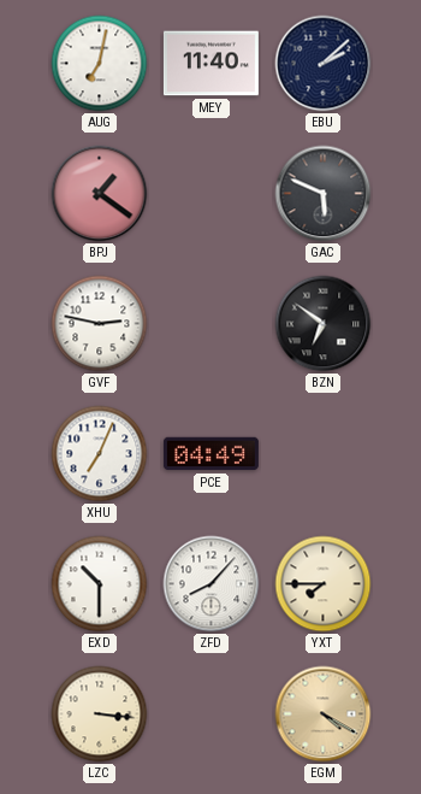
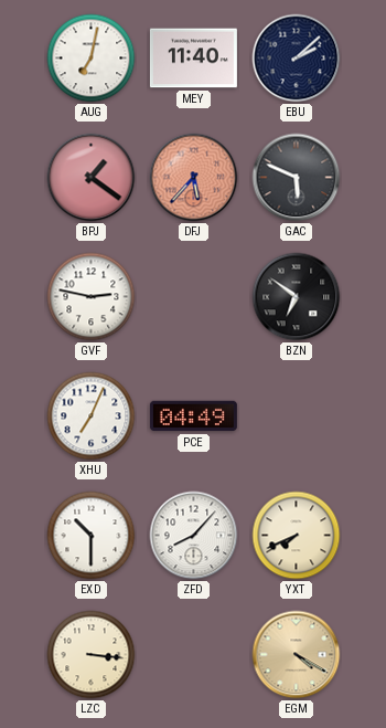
DFJ: none -> 5:37 (194, 178)
YXT: 7:45 -> 7:41 (297, 536)
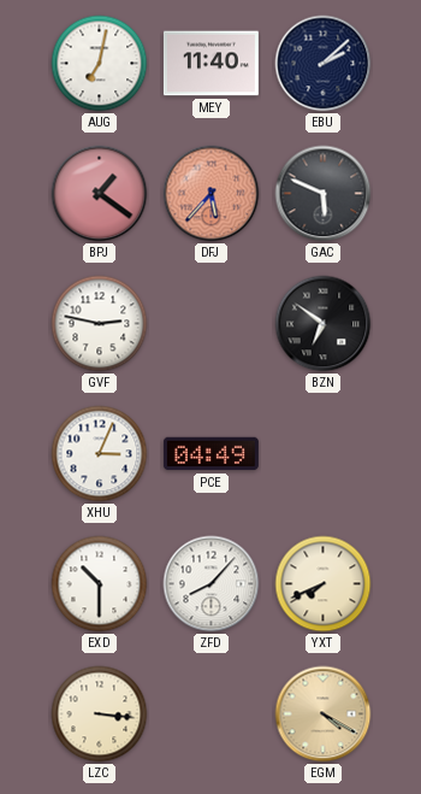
XHU: 7:04 -> 3:04 (100, 454)
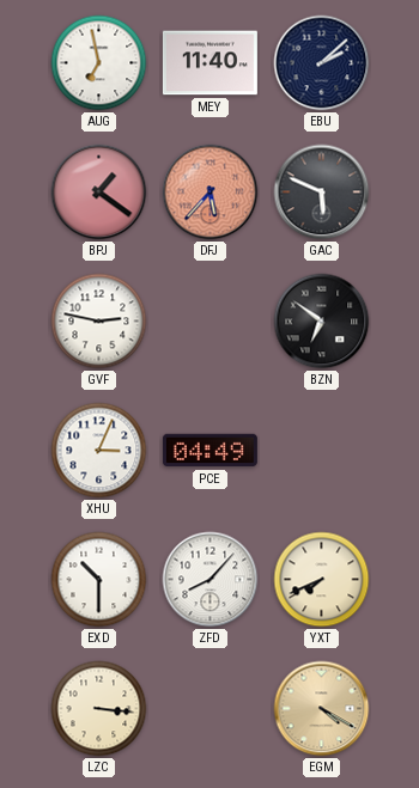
AUG: 7:02 -> 6:58 (99, 63)
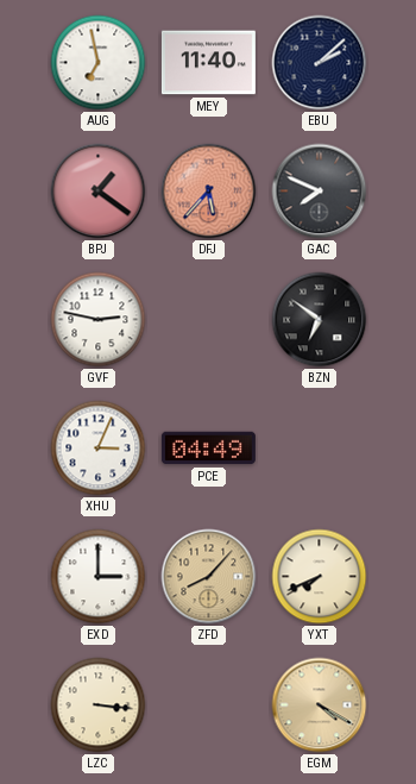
GAC: 5:49 -> 7:49 (320, 192)
EXD: 10:30 -> 3:00 (99, 577)
ZFD dial: white -> champagne (209, 577)
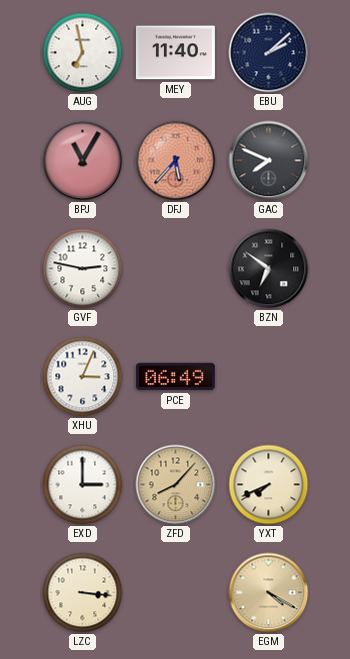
BPJ: 1:21 -> 11:05 (83, 161)
PCE: 04:49 -> 06:49 (175, 377)
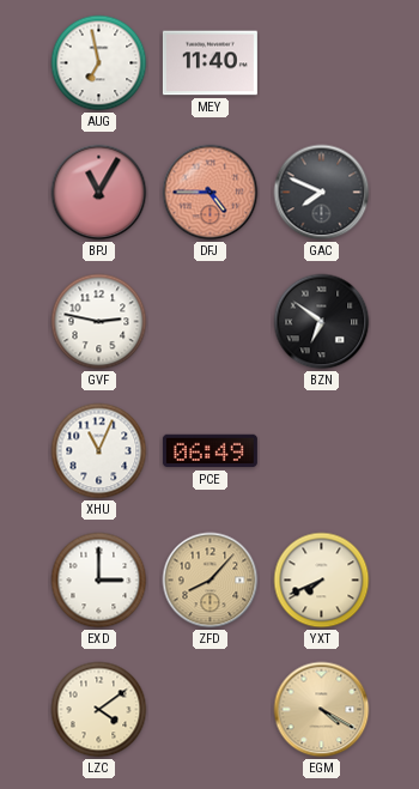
EBU: 2:08 -> none (269, 53)
DFJ: 5:37 -> 4:45 (211, 193)
XHU: 3:04 -> 11:04 (99, 451)
LZC: 3:16 -> 4:09 (99, 710)
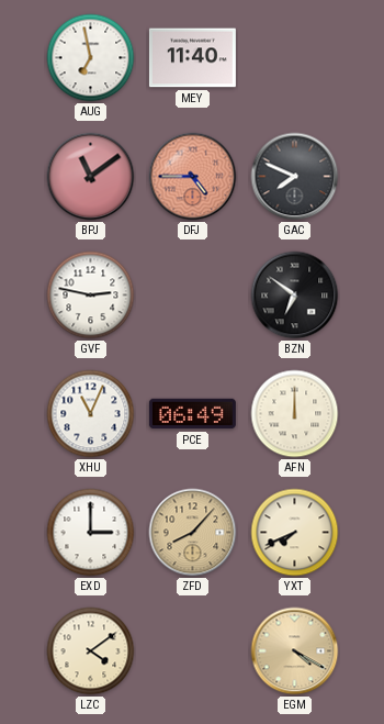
BPJ: 11:05 -> 11:09 (91, 177)
AFN: none -> 12:00 (295, 414)
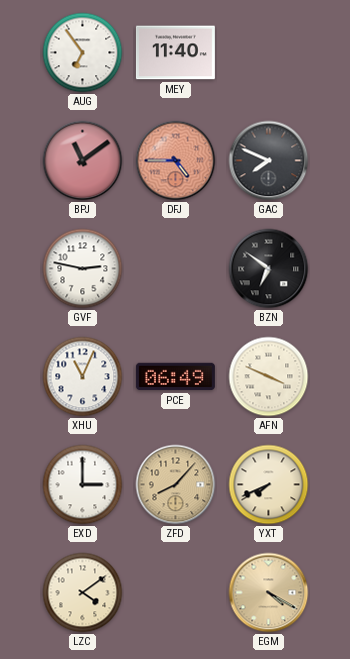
AUG: 6:58 -> 6:54 (83, 53)
AFN: 12:00 -> 3:49 (269, 377)
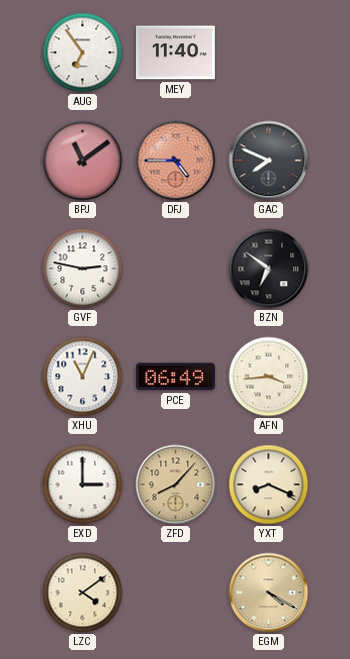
AFN: 3:49 -> 3:44 (269, 377)
YXT: 7:41 -> 8:19 (269, 485)
